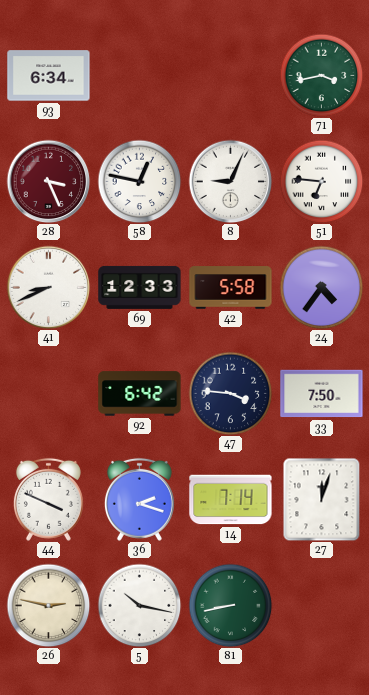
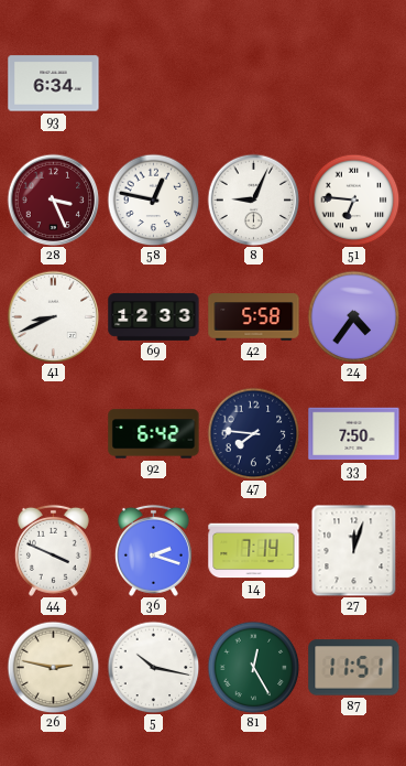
71: 3:43 -> none (321, 75)
47: 3:46 -> 7:46 (253, 433)
81: 8:43 -> 12:25 (253, 667)
87: none -> 11:51 (354, 668)
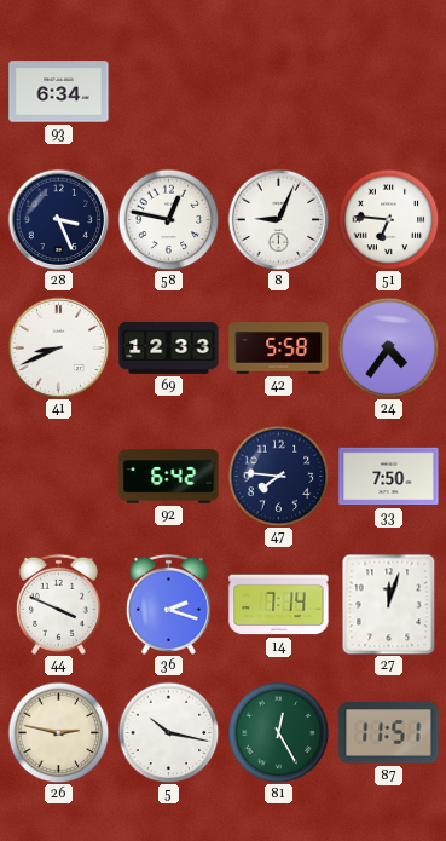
28 dial: burgundy -> navy (58, 219)
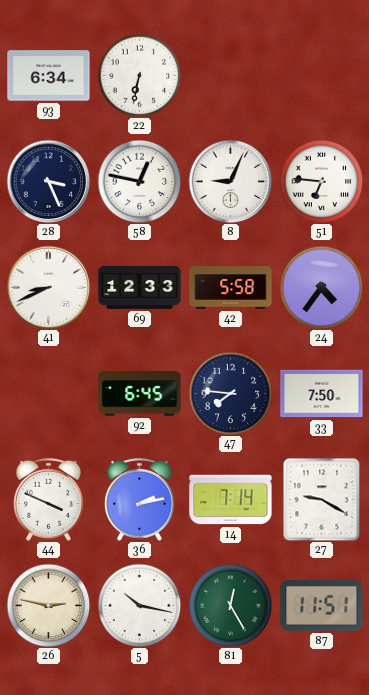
22: none -> 6:32 (139, 75)
92: 6:42 -> 6:45 (140, 394)
36: 2:18 -> 2:13 (139, 499)
27: 12:03 -> 9:20 (322, 499)
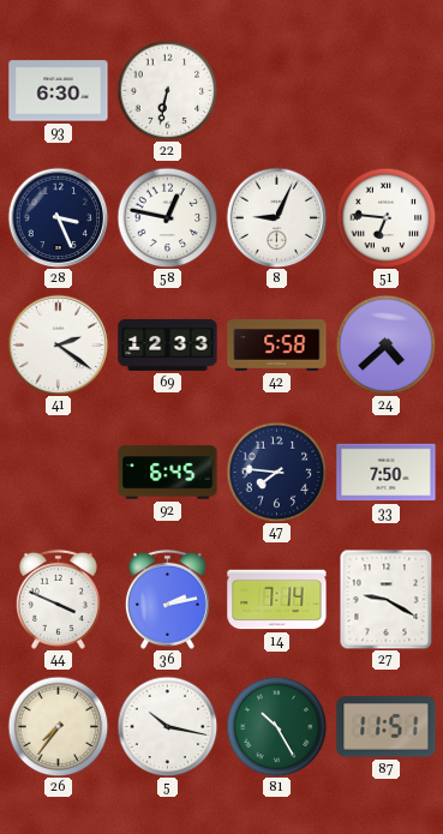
93: 6:34 -> 6:30 (59, 91)
41: 8:41 -> 2:21 (58, 344)
24: 4:36 -> 4:38 (385, 344)
26: 2:47 -> 7:36 (58, 726)
81: 12:25 -> 10:25 (276, 726)
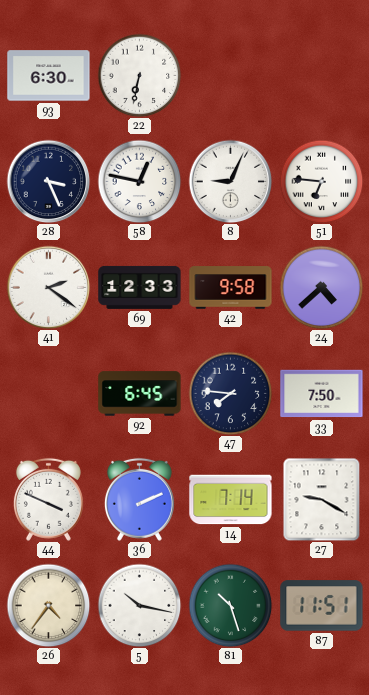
42: 5:58 -> 9:58 (231, 288)
36: 2:13 -> 2:11 (139, 499)
26: 7:36 -> 4:36 (48, 605)
81: 10:25 -> 10:27 (230, 605)
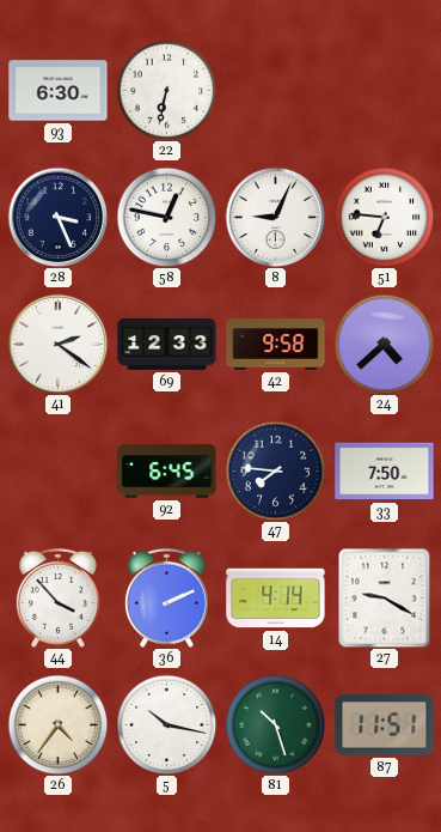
44: 3:49 -> 3:53 (57, 597)
14: 7:14 -> 4:14 (276, 599)
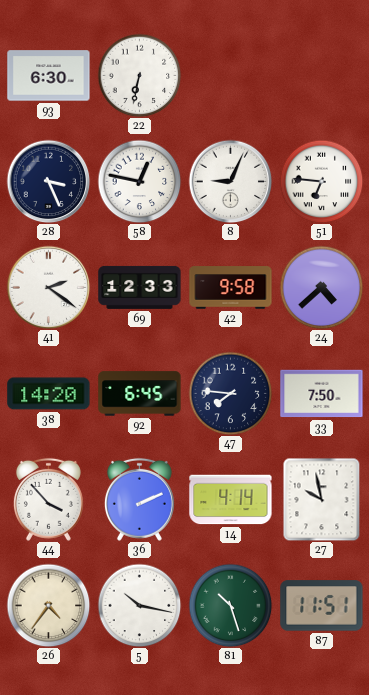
38: none -> 14:20 (49, 394)
27: 9:20 -> 9:58 (322, 499)
